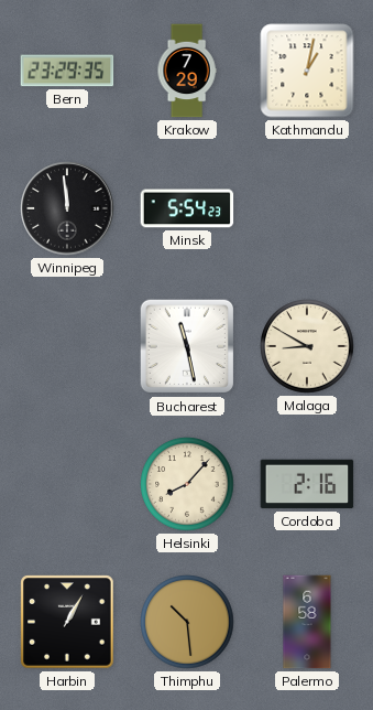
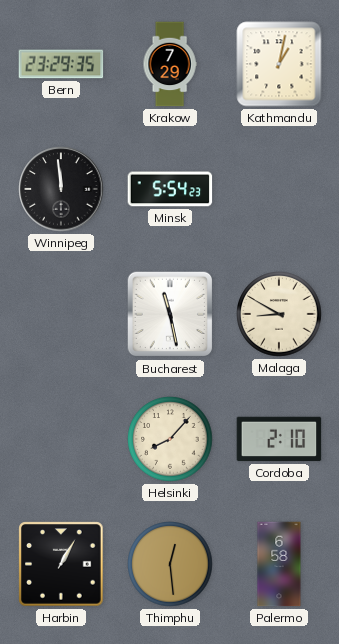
Cordoba: 2:16 -> 2:10 (279, 439)
Thimphu: 10:29 -> 12:29 (170, 564)
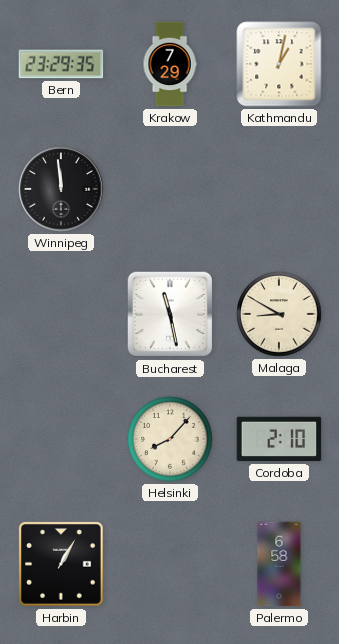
Minsk: 5:54 -> none (170, 189)
Thimphu: 12:29 -> none (170, 564)
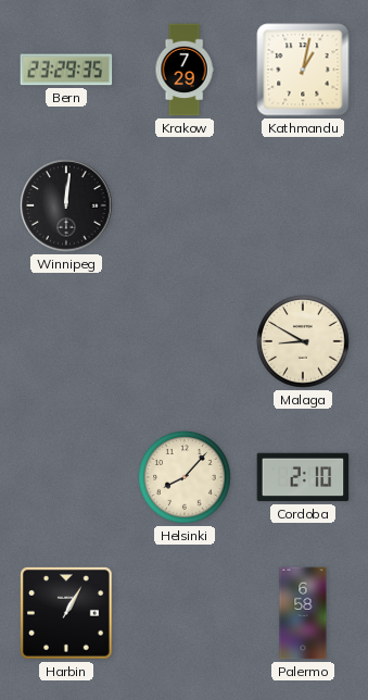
Winnipeg: 11:59 -> 12:01 (66, 205)
Bucharest: 11:28 -> none (170, 314)
